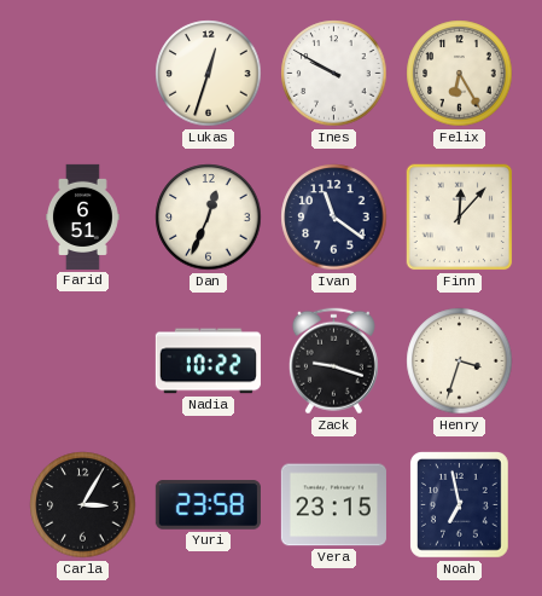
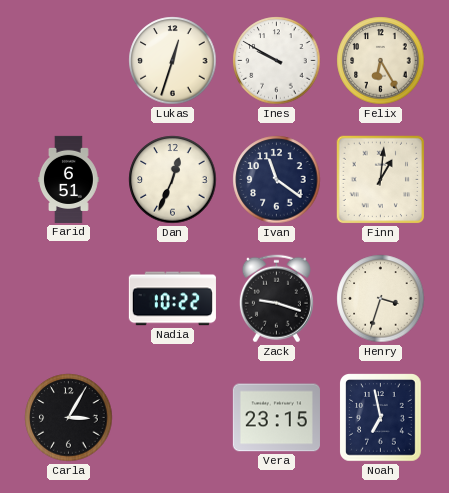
Finn: 12:07 -> 1:01 (381, 180)
Yuri: 23:58 -> none (208, 505)
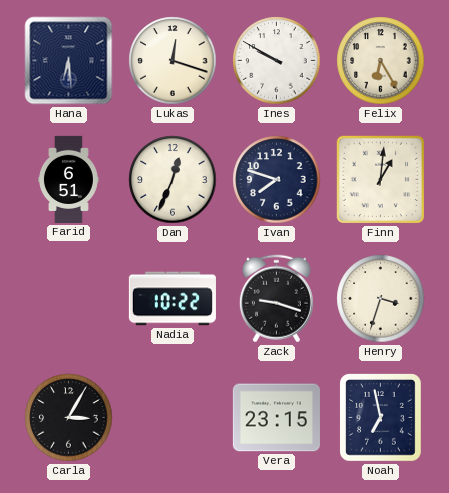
Hana: none -> 6:29 (69, 61)
Lukas: 12:33 -> 12:18 (173, 61)
Ivan: 11:21 -> 7:48 (277, 180)
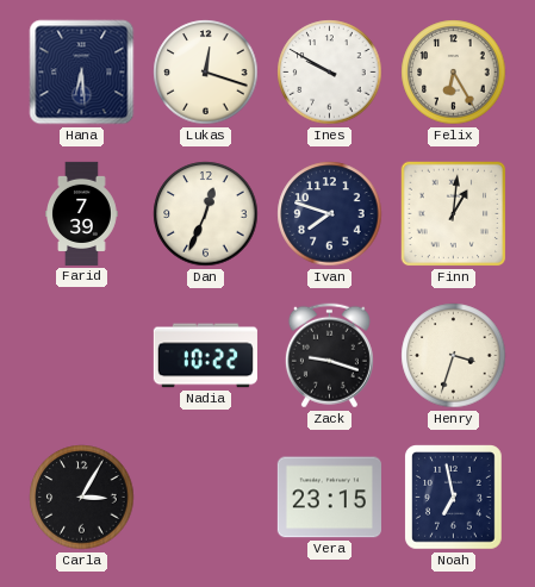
Farid: 6:51 -> 7:39 (82, 213)
